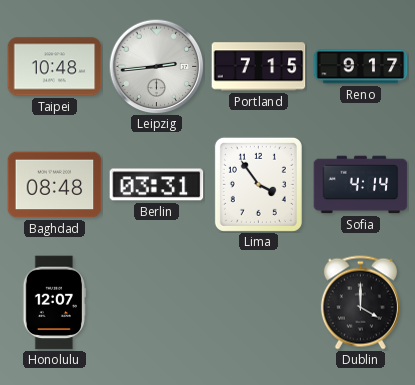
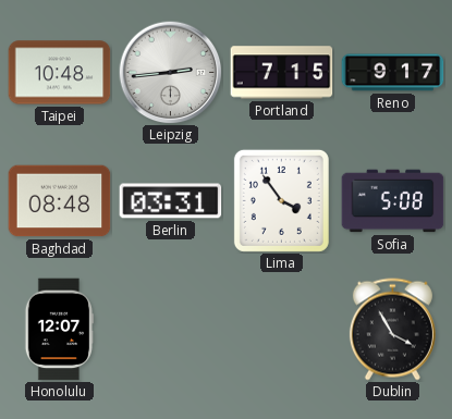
Sofia: 4:14 -> 5:08 (393, 201)
Dublin: 4:00 -> 3:55 (392, 330)
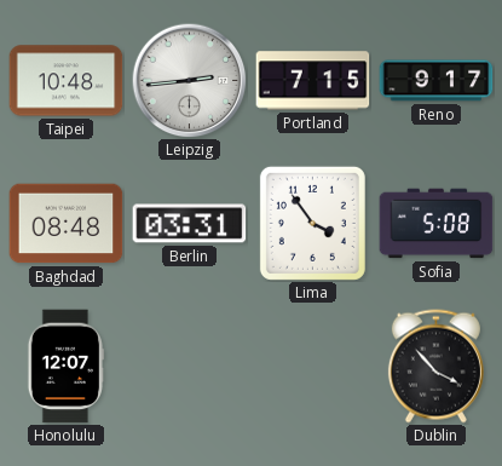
Dublin: 3:55 -> 3:53 (435, 367)
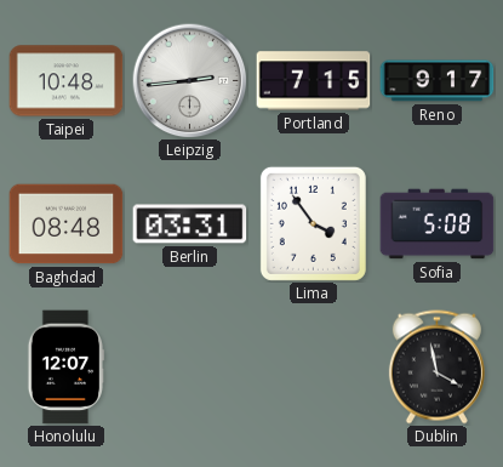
Dublin: 3:53 -> 3:58 (436, 368)
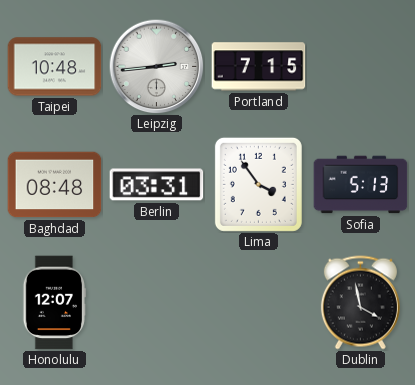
Reno: 9:17 -> none (438, 81)
Sofia: 5:08 -> 5:13 (361, 185)
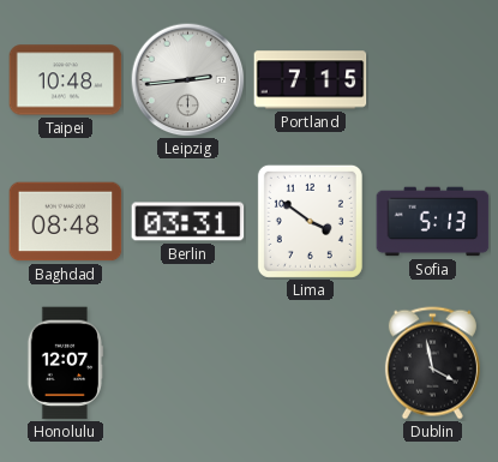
Lima: 3:54 -> 3:51 (310, 221)
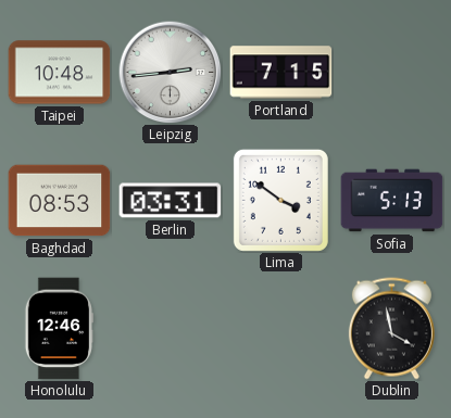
Baghdad: 08:48 -> 08:53 (60, 201)
Honolulu: 12:07 -> 12:46 (59, 329)
